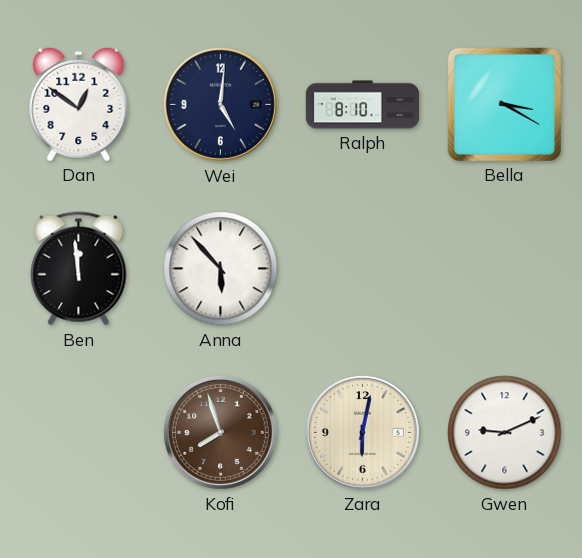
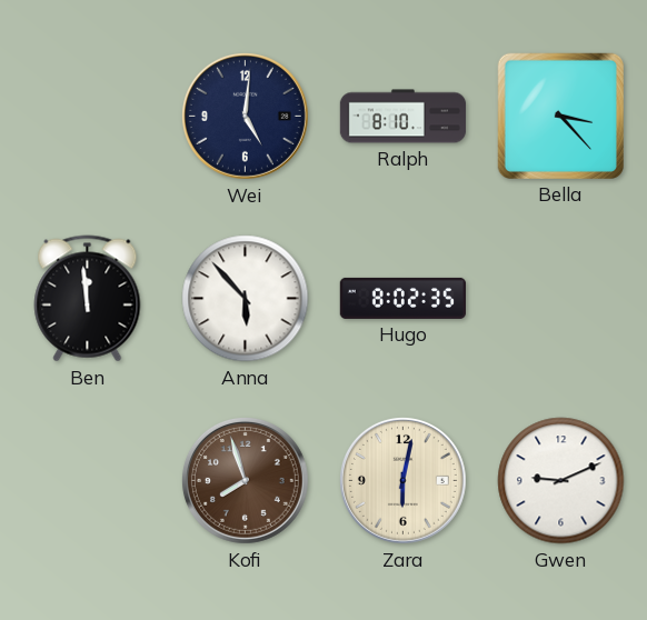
Dan: 12:51 -> none (79, 104)
Bella: 3:20 -> 3:23 (560, 116)
Hugo: none -> 8:02 (402, 298)
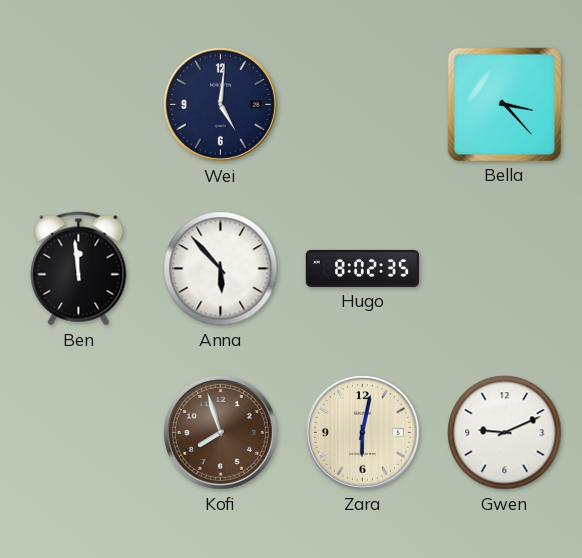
Ralph: 8:10 -> none (404, 117)
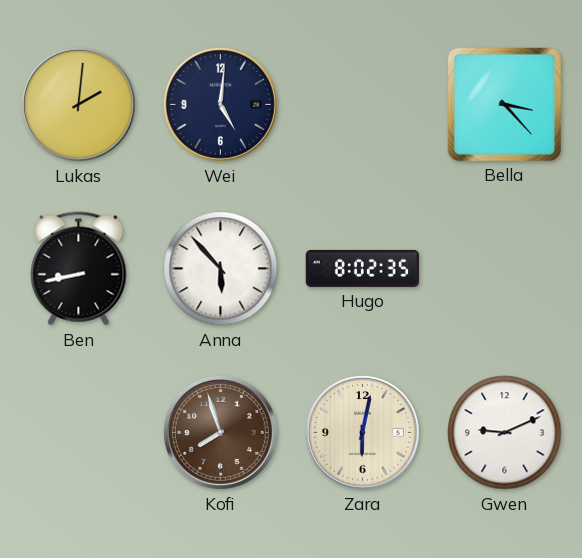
Lukas: none -> 2:01 (78, 104)
Ben: 11:59 -> 8:43 (79, 269)
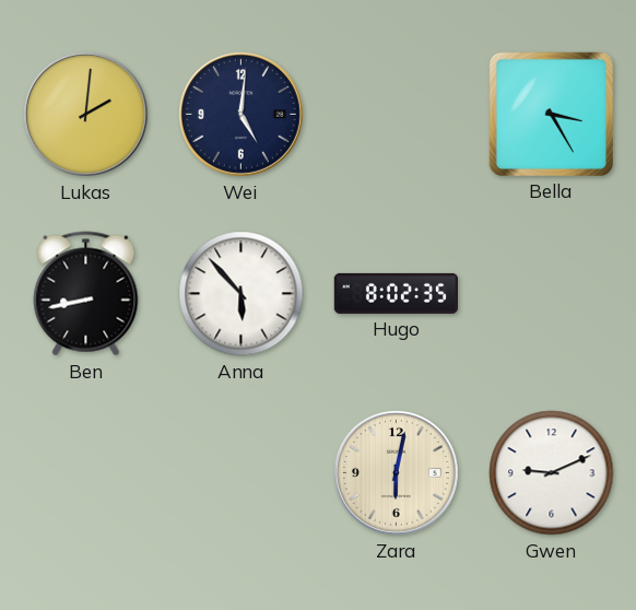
Bella: 3:23 -> 3:25 (551, 114)
Kofi: 7:57 -> none (220, 432)
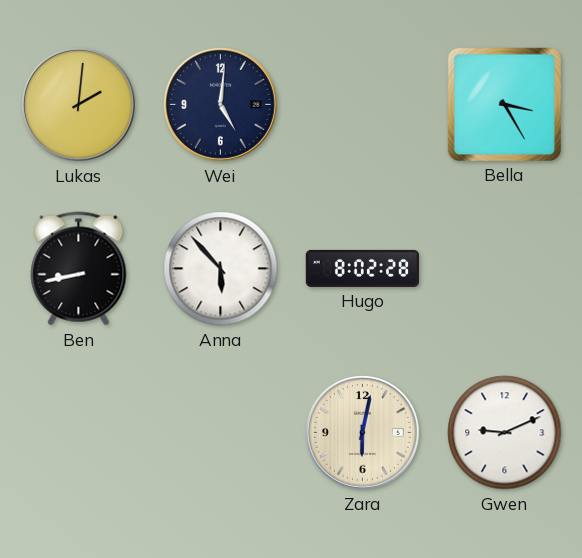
Hugo: 8:02:35 -> 8:02:28 (362, 268)
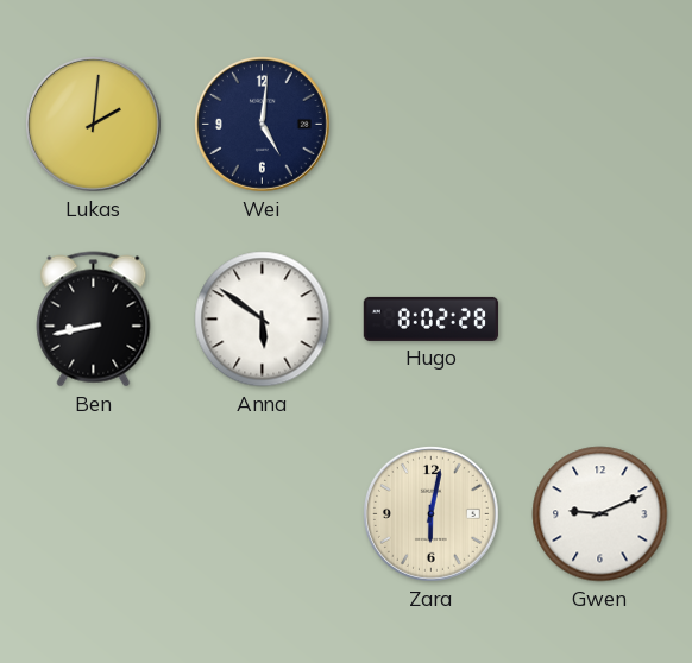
Bella: 3:25 -> none (504, 104)
Anna: 5:53 -> 5:51 (263, 320)
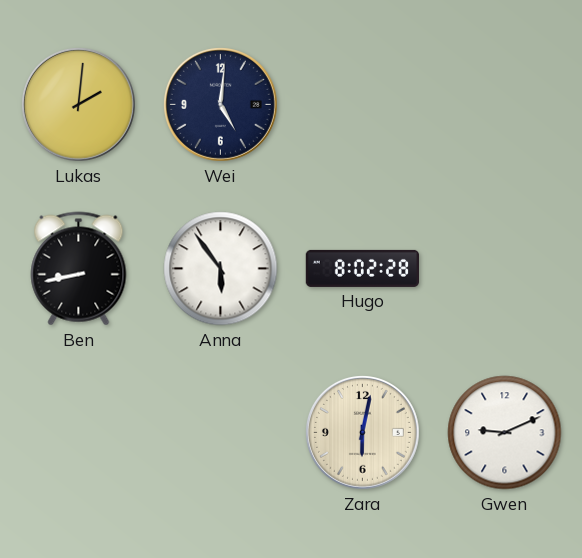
Anna: 5:51 -> 5:54 (221, 269)
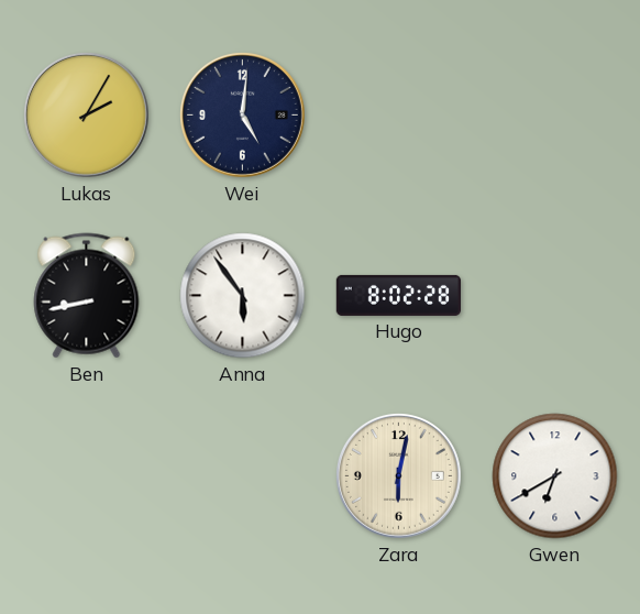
Lukas: 2:01 -> 2:05 (86, 114)
Gwen: 9:11 -> 6:40 (555, 476)
